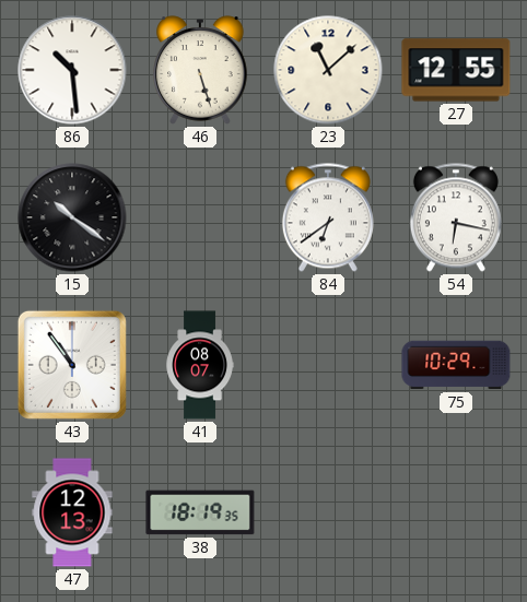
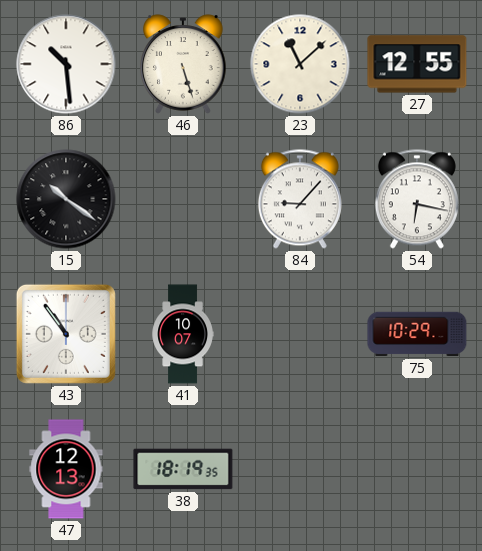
84: 6:39 -> 9:07 (300, 199)
41: 08:07 -> 10:07 (183, 334)
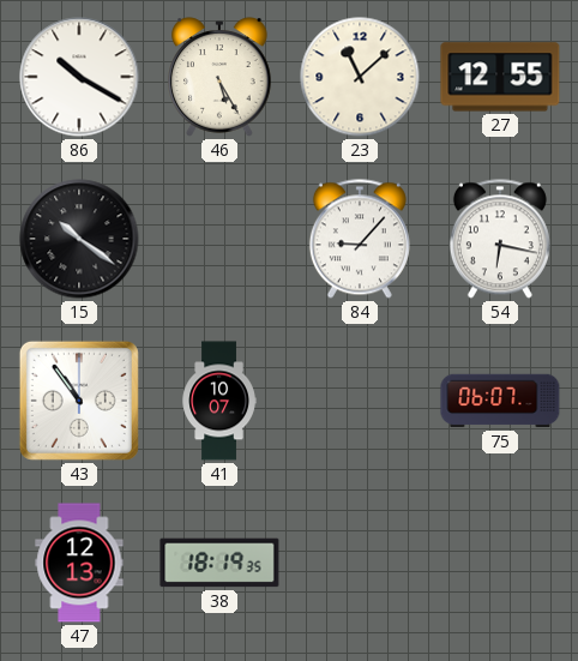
86: 10:29 -> 10:20 (79, 77)
46: 5:27 -> 5:25 (219, 77)
75: 10:29 -> 06:07 (500, 401)
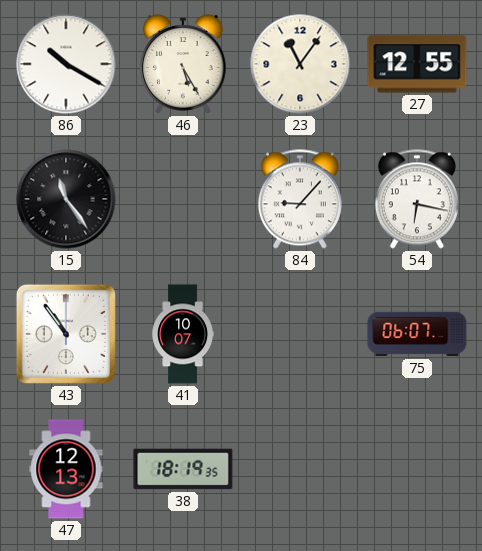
23: 11:08 -> 11:06 (300, 64)
15: 10:21 -> 11:24 (66, 199)
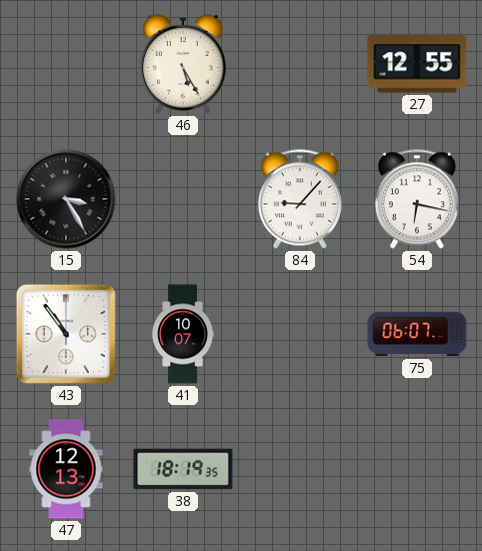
86: 10:20 -> none (66, 64)
23: 11:06 -> none (300, 64)
15: 11:24 -> 3:25 (66, 199)
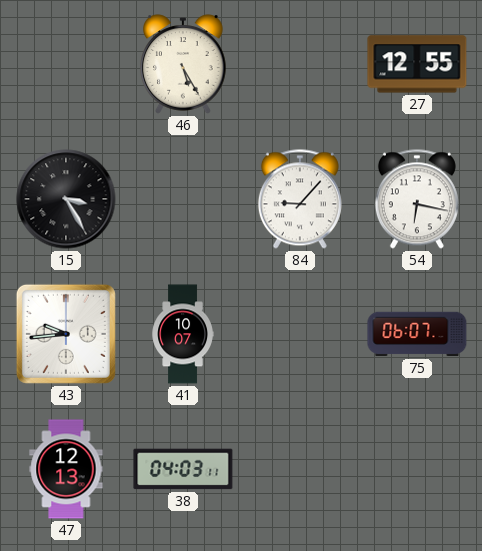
43: 10:54 -> 9:44 (66, 334)
38: 18:19 -> 04:03 (183, 469)
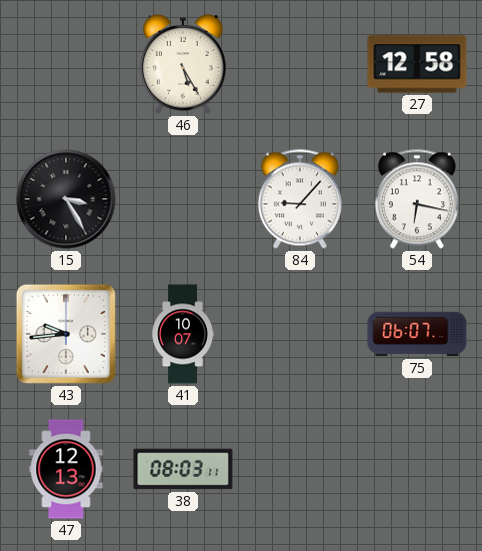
27: 12:55 -> 12:58 (417, 64)
38: 04:03 -> 08:03 (183, 469)
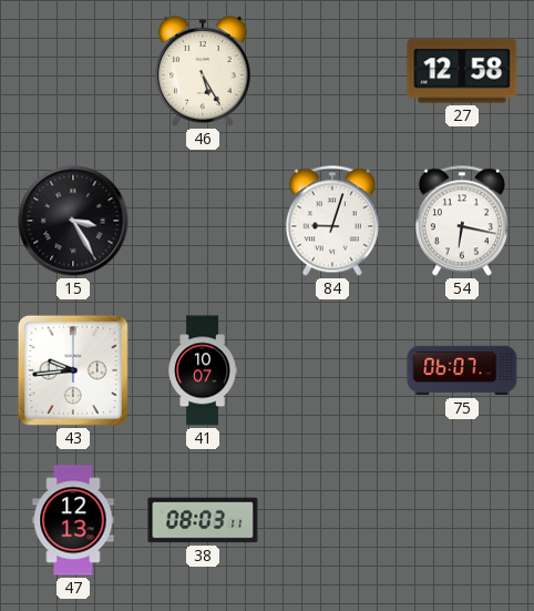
84: 9:07 -> 9:03 (332, 221)
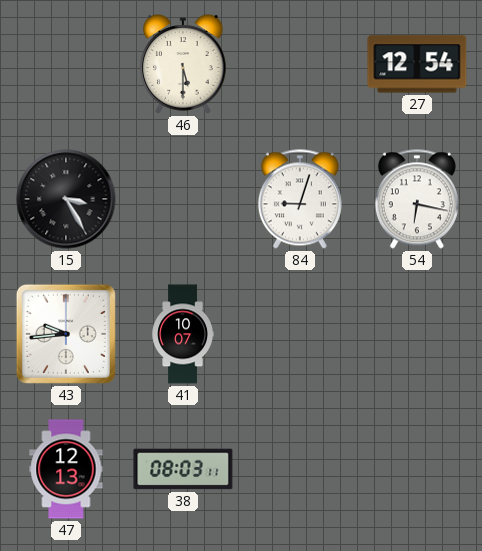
46: 5:25 -> 5:30 (183, 64)
27: 12:58 -> 12:54 (417, 64)
75: 06:07 -> none (462, 370)
